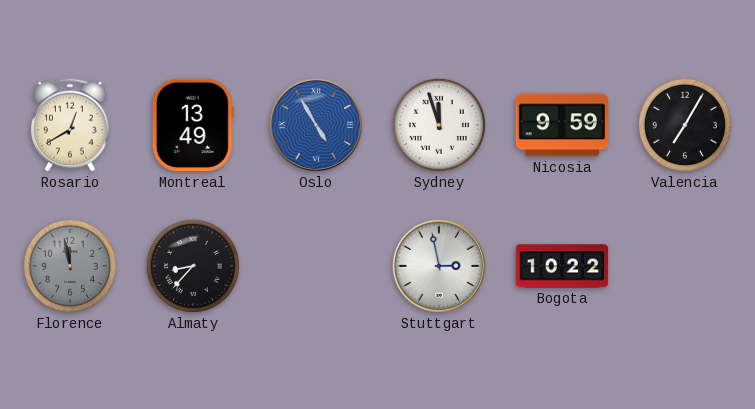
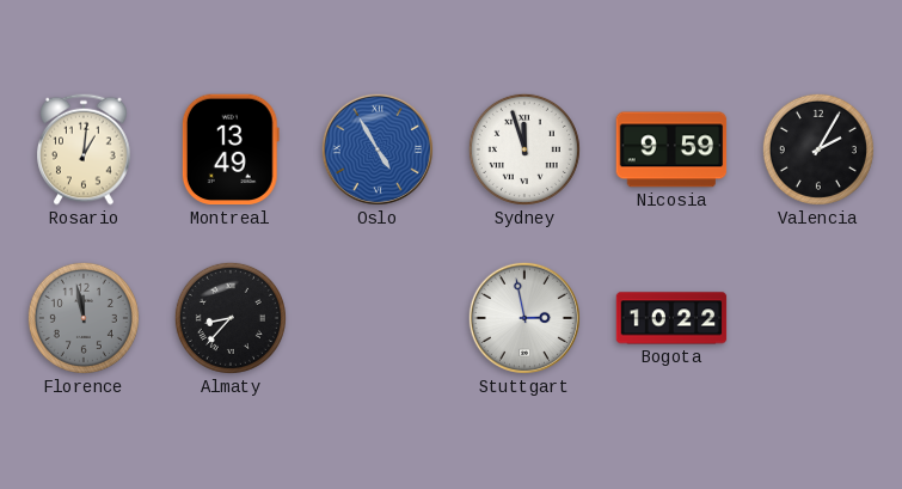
Rosario: 12:40 -> 1:01 (84, 149)
Valencia: 7:05 -> 2:05 (818, 149)
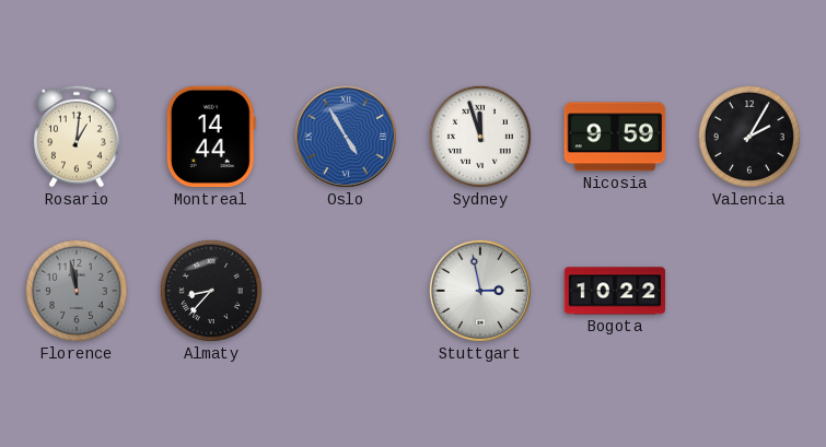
Montreal: 13:49 -> 14:44 (211, 137)
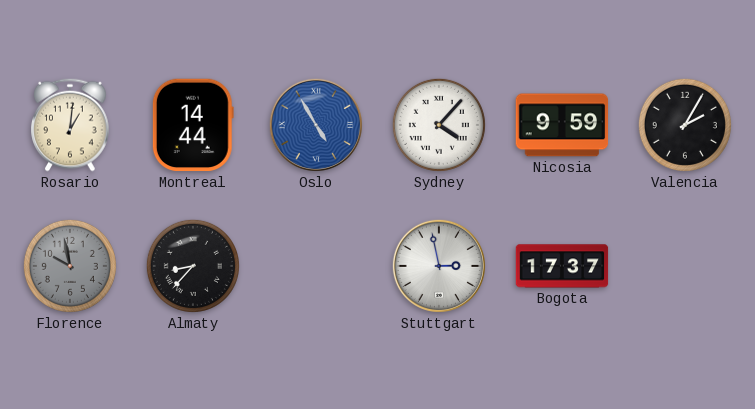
Sydney: 11:57 -> 4:07 (439, 125)
Florence: 11:58 -> 9:58 (70, 266)
Bogota: 10:22 -> 17:37 (562, 266)
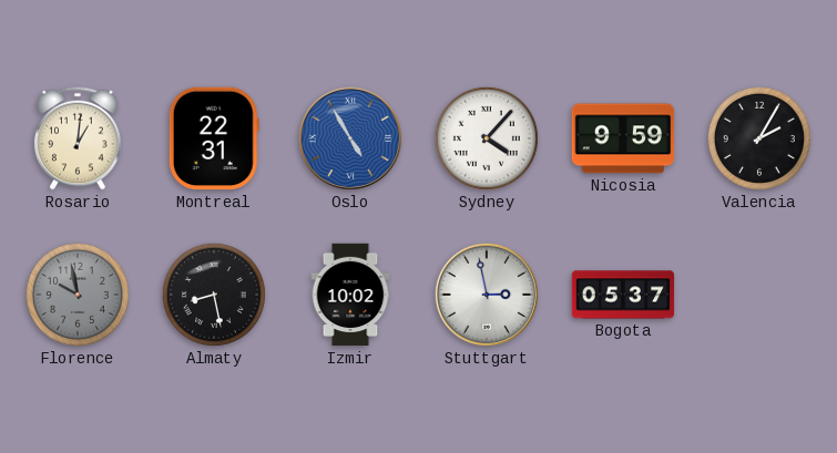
Montreal: 14:44 -> 22:31 (214, 138)
Almaty: 8:37 -> 8:28 (214, 295)
Izmir: none -> 10:02 (350, 295)
Bogota: 17:37 -> 05:37 (623, 295)
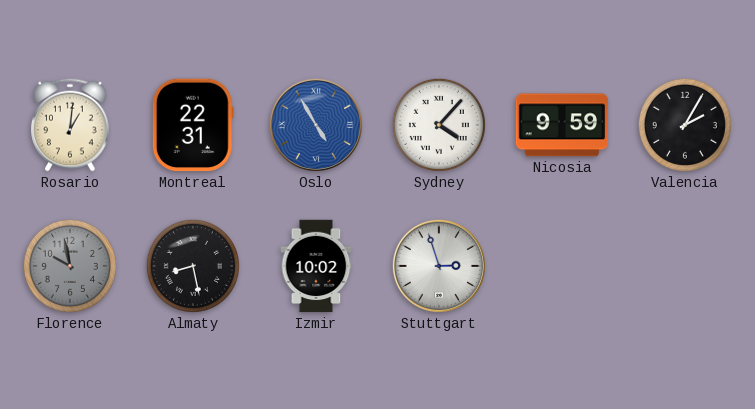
Stuttgart: 2:58 -> 2:57 (439, 266)
Bogota: 05:37 -> none (623, 295)
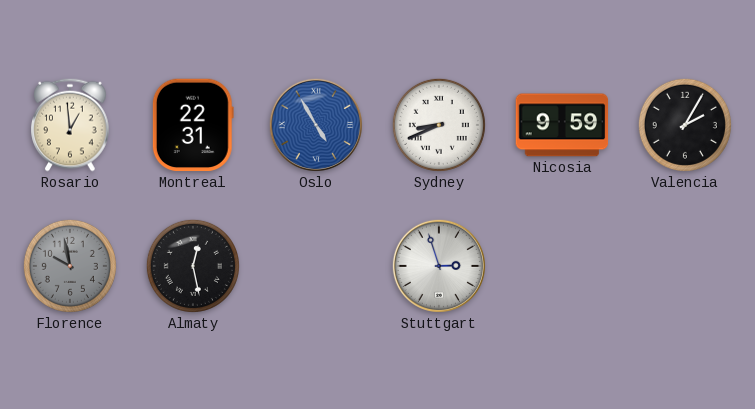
Rosario: 1:01 -> 12:59 (70, 125)
Sydney: 4:07 -> 8:41 (439, 125)
Almaty: 8:28 -> 12:28 (193, 266)
Izmir: 10:02 -> none (316, 266)
